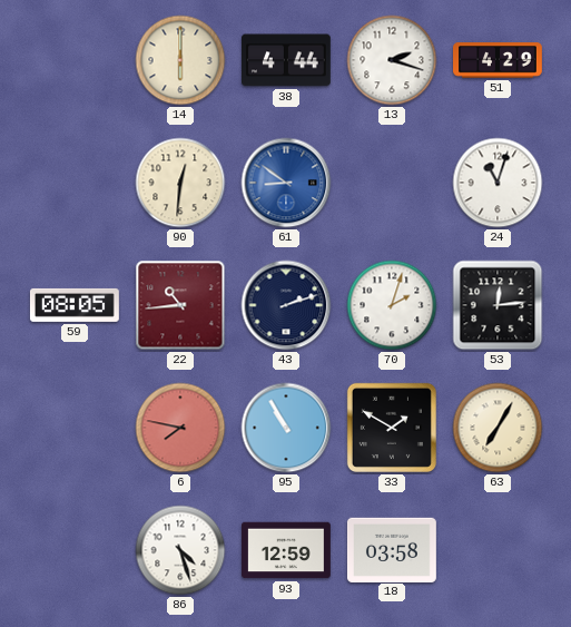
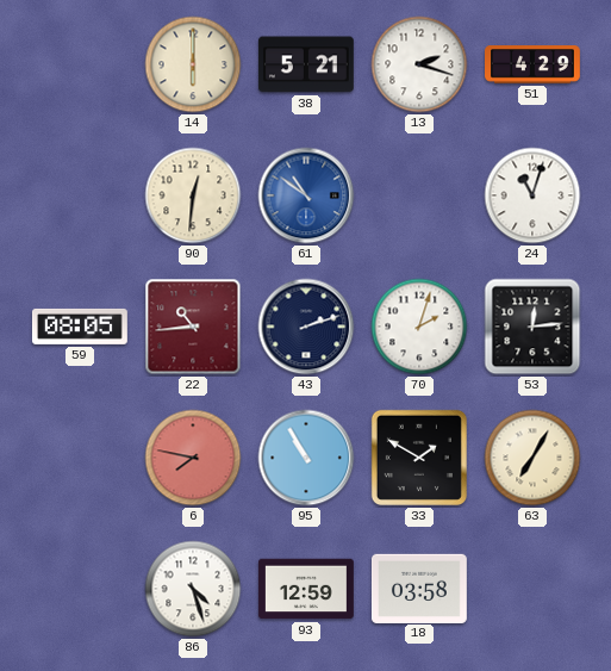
38: 4:44 -> 5:21 (306, 64)
61: 8:51 -> 10:51 (306, 195)
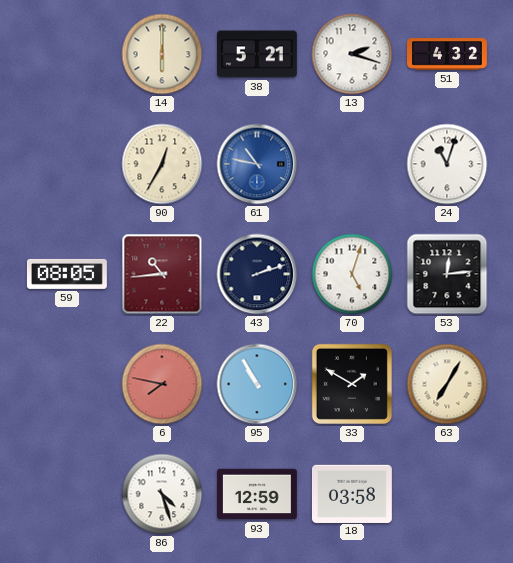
51: 4:29 -> 4:32 (448, 54)
90: 12:31 -> 12:35 (162, 164)
61: 10:51 -> 10:47 (257, 164)
70: 2:03 -> 5:03 (352, 274)
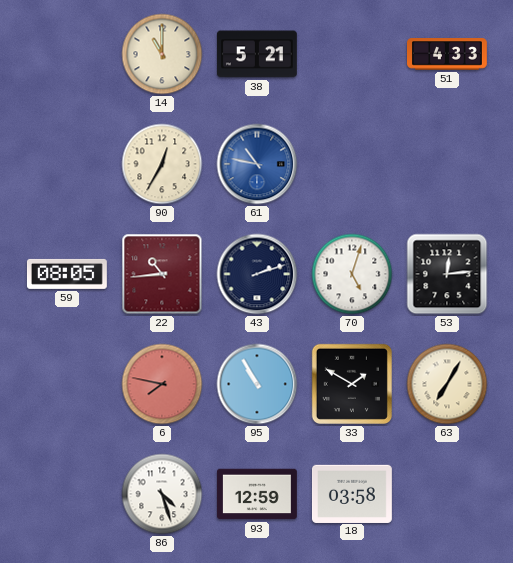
14: 6:00 -> 11:00 (162, 54)
13: 2:18 -> none (352, 54)
51: 4:32 -> 4:33 (448, 54)
24: 11:03 -> none (447, 164)
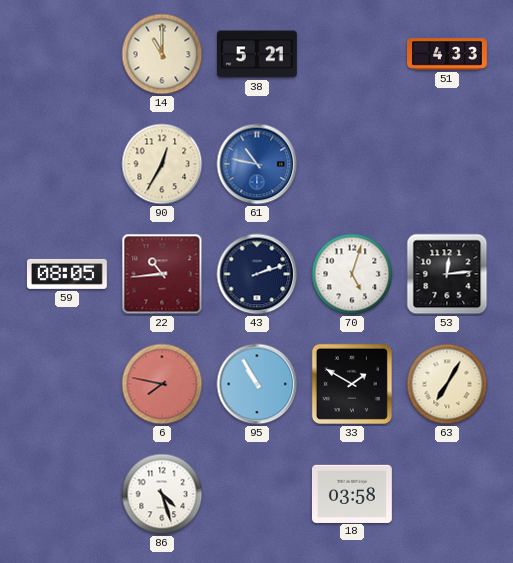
93: 12:59 -> none (257, 494)
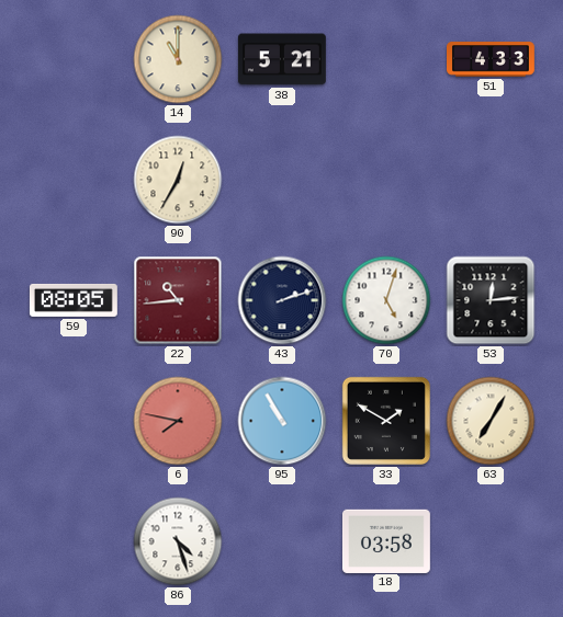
61: 10:47 -> none (257, 164)
